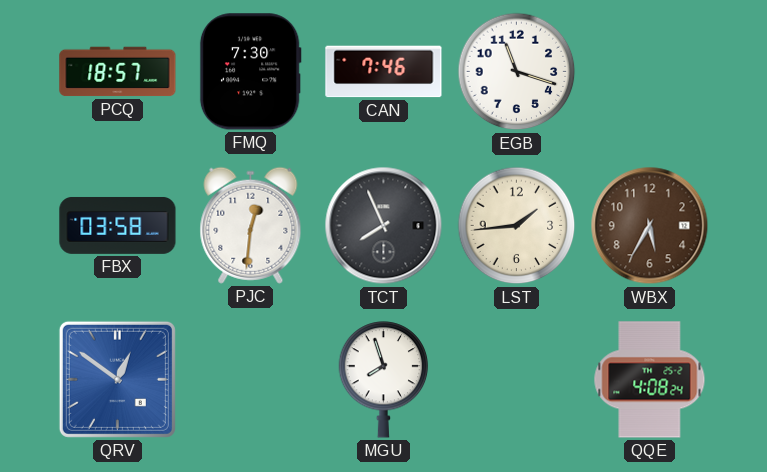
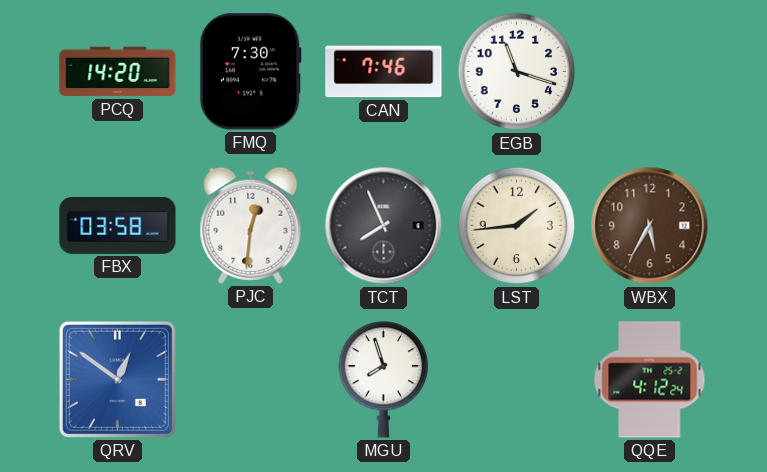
PCQ: 18:57 -> 14:20 (118, 72)
QQE: 4:08 -> 4:12 (650, 380)
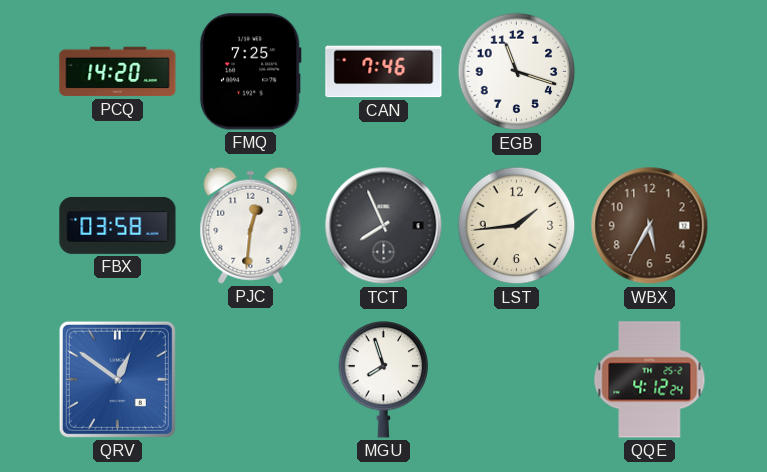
FMQ: 7:30 -> 7:25 (250, 72)
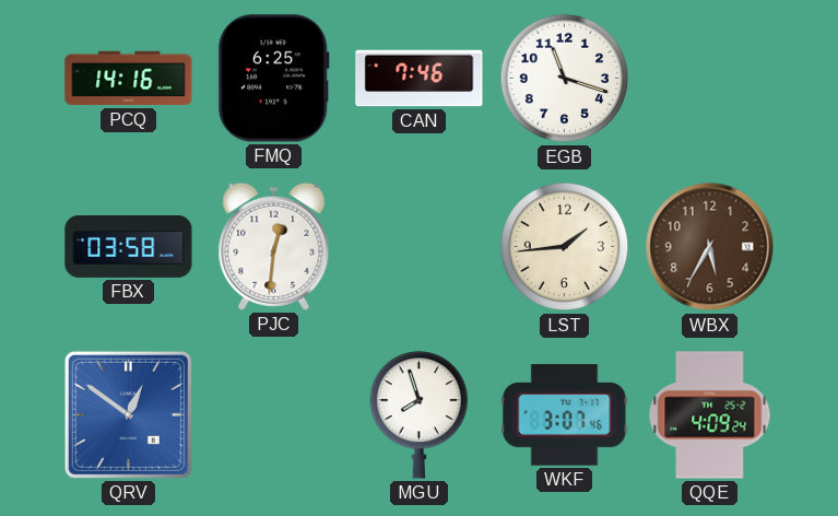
PCQ: 14:20 -> 14:16 (129, 79)
FMQ: 7:25 -> 6:25 (273, 79)
TCT: 7:56 -> none (384, 226)
WKF: none -> 3:07 (565, 415)
QQE: 4:12 -> 4:09 (710, 415)
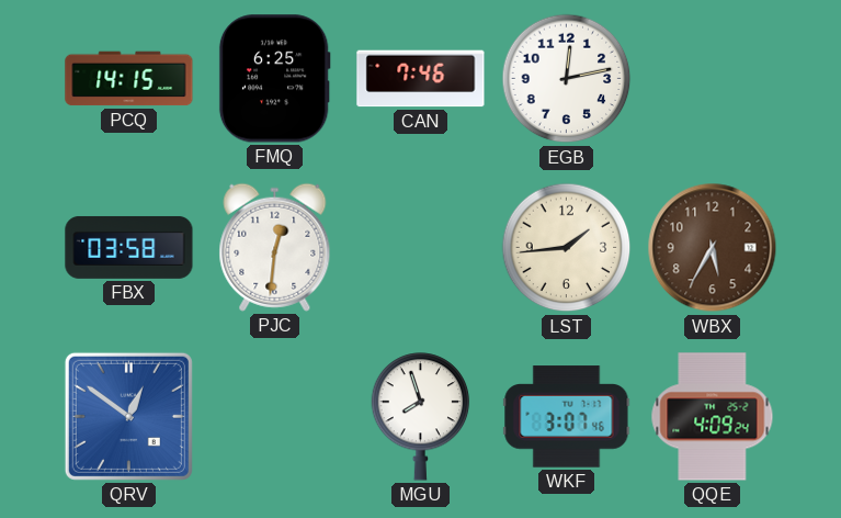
PCQ: 14:16 -> 14:15 (129, 79)
EGB: 11:18 -> 12:13 (567, 79)
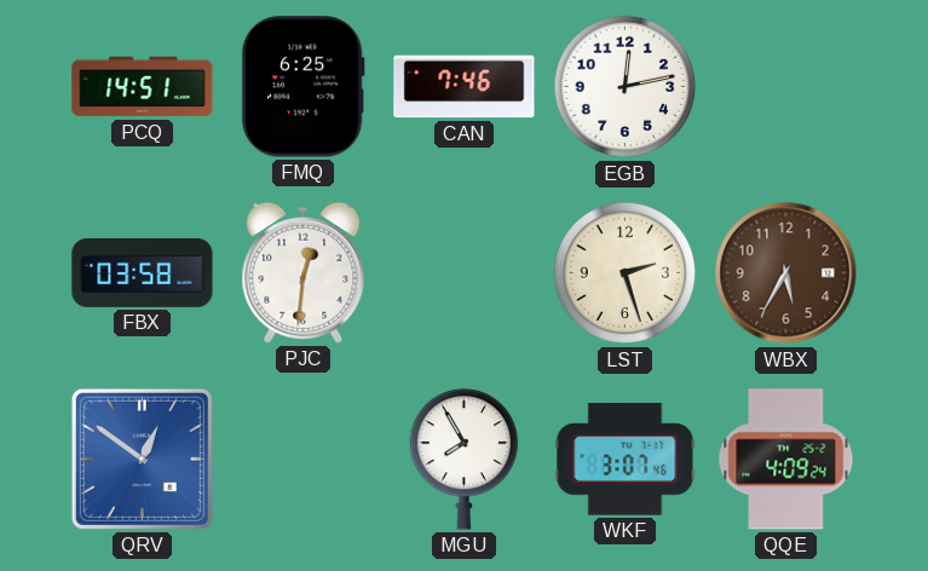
PCQ: 14:15 -> 14:51 (143, 87)
LST: 1:44 -> 2:27 (626, 273)
MGU: 7:57 -> 7:55 (465, 460)
